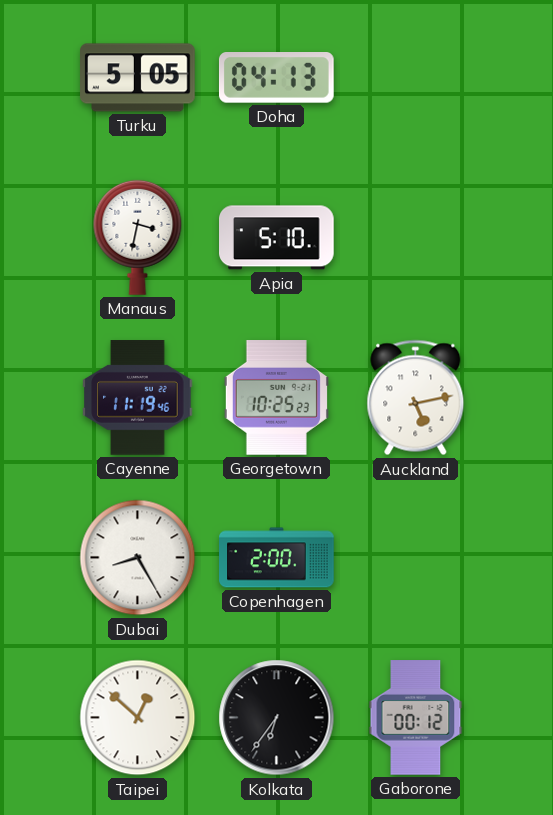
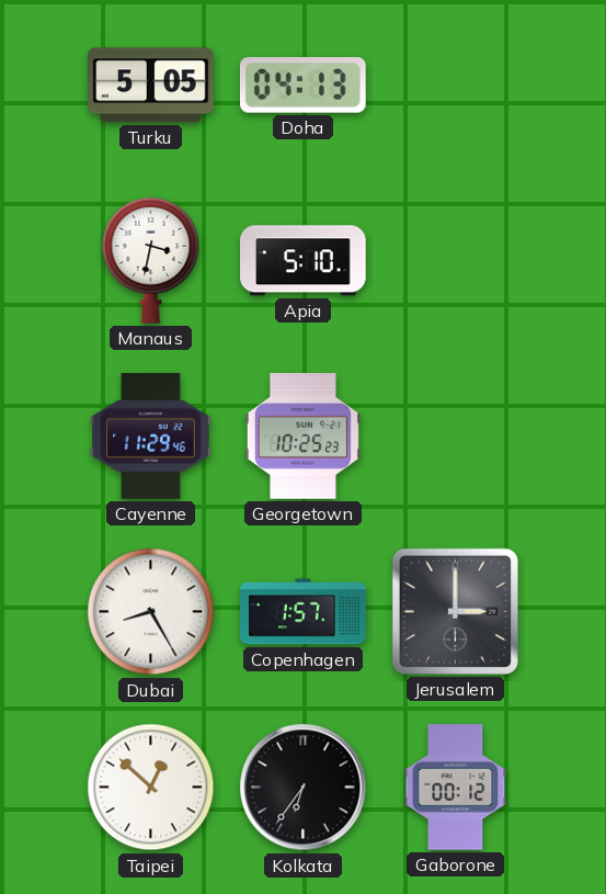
Cayenne: 11:19 -> 11:29 (151, 437)
Auckland: 5:13 -> none (416, 398)
Copenhagen: 2:00 -> 1:57 (304, 612)
Jerusalem: none -> 3:00 (455, 611)
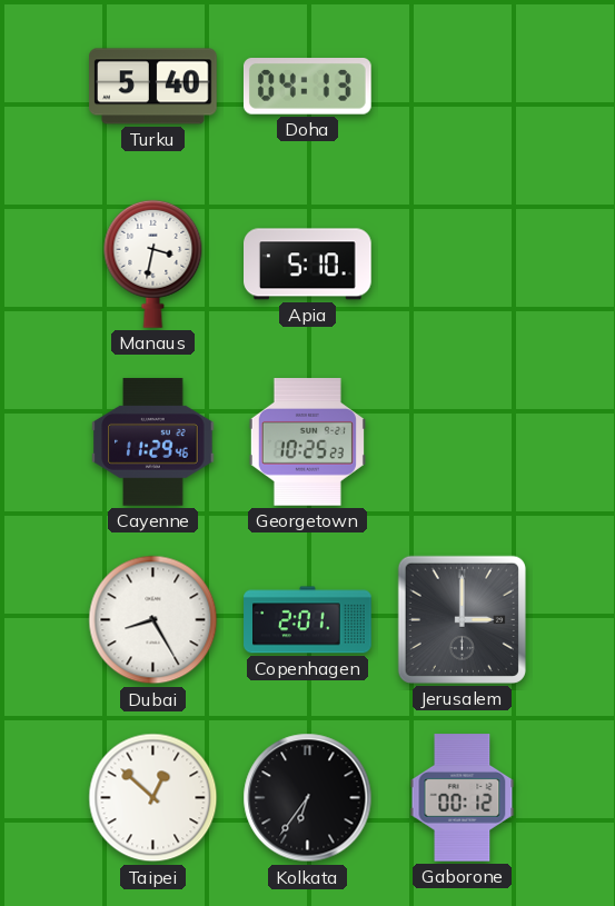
Turku: 5:05 -> 5:40 (153, 87)
Copenhagen: 1:57 -> 2:01 (308, 620)
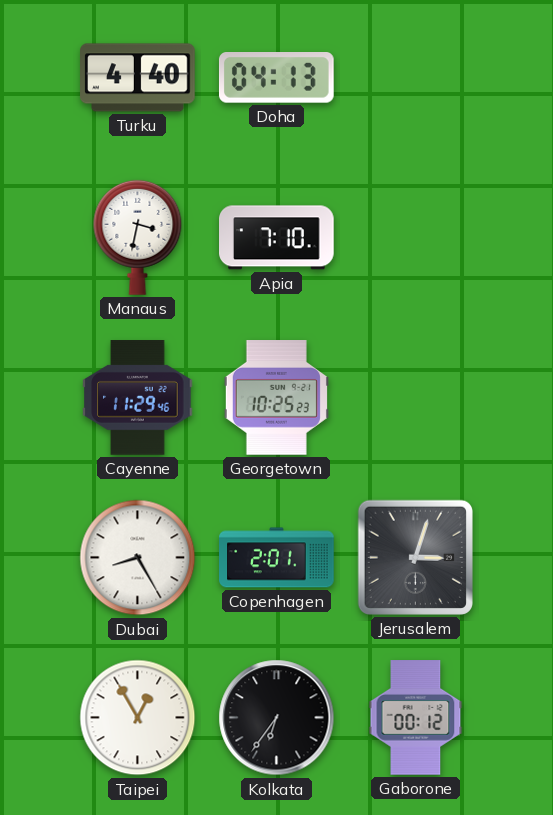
Turku: 5:40 -> 4:40 (138, 78)
Apia: 5:10 -> 7:10 (277, 238)
Jerusalem: 3:00 -> 3:03 (415, 557)
Taipei: 12:52 -> 12:55 (138, 718)
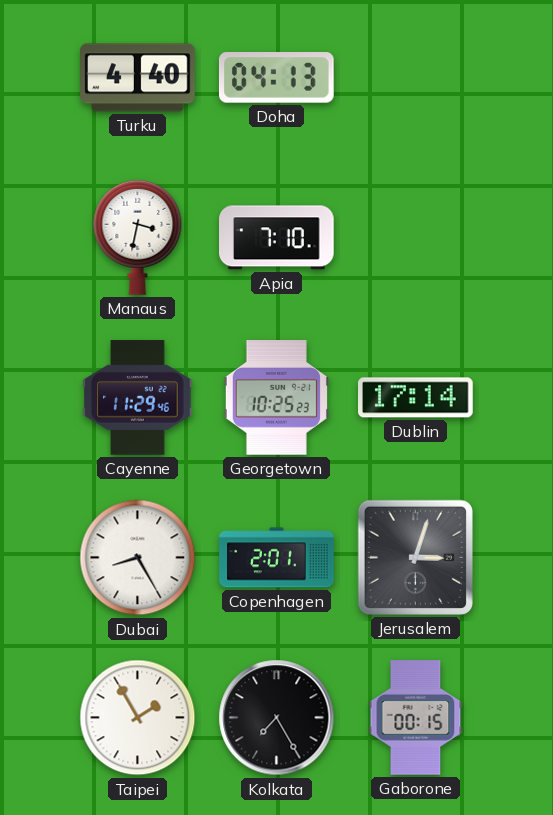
Dublin: none -> 17:14 (416, 398)
Taipei: 12:55 -> 1:55 (138, 718)
Kolkata: 6:36 -> 7:25 (277, 718)
Gaborone: 00:12 -> 00:15 (416, 718)
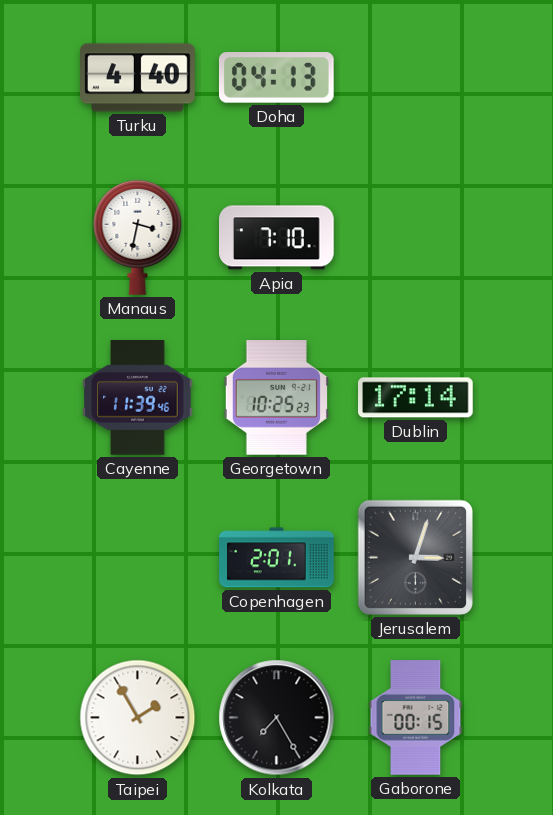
Cayenne: 11:29 -> 11:39 (138, 398)
Dubai: 8:25 -> none (138, 558)
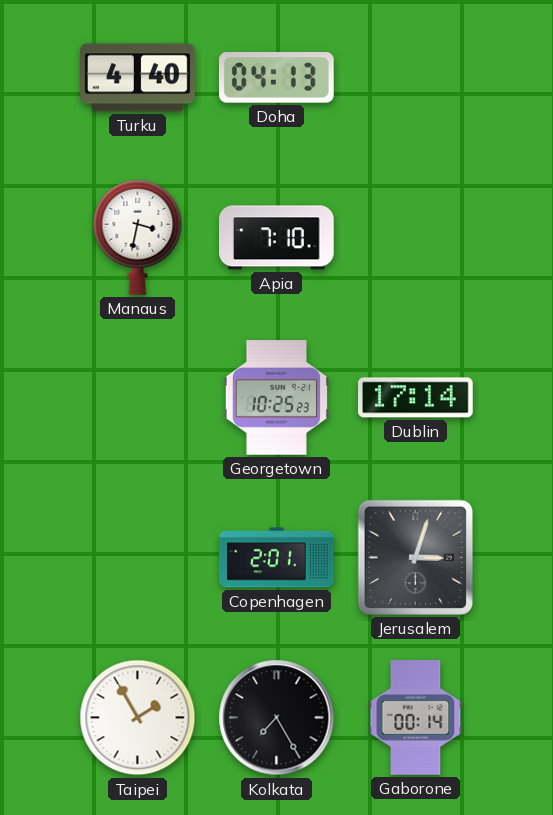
Cayenne: 11:39 -> none (138, 398)
Gaborone: 00:15 -> 00:14 (416, 718)
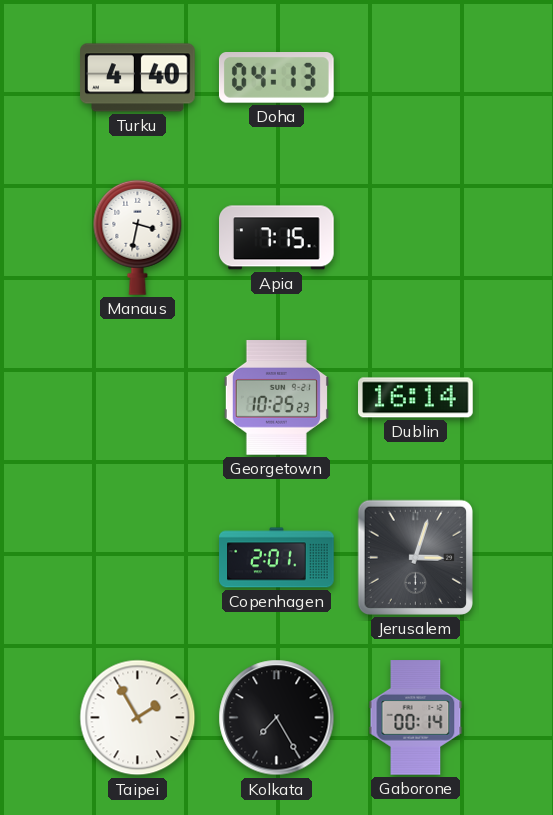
Apia: 7:10 -> 7:15 (277, 238)
Dublin: 17:14 -> 16:14 (416, 398)
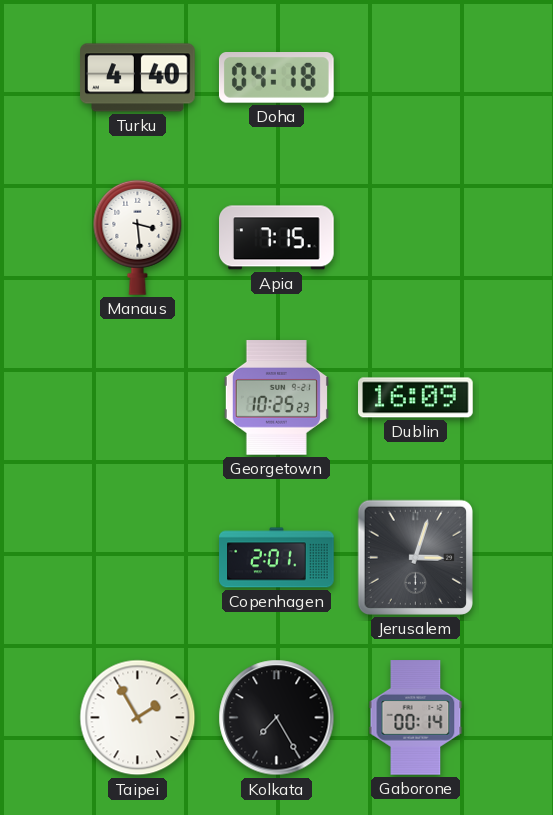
Doha: 04:13 -> 04:18 (276, 78)
Manaus: 3:32 -> 3:29 (138, 237)
Dublin: 16:14 -> 16:09 (416, 398)
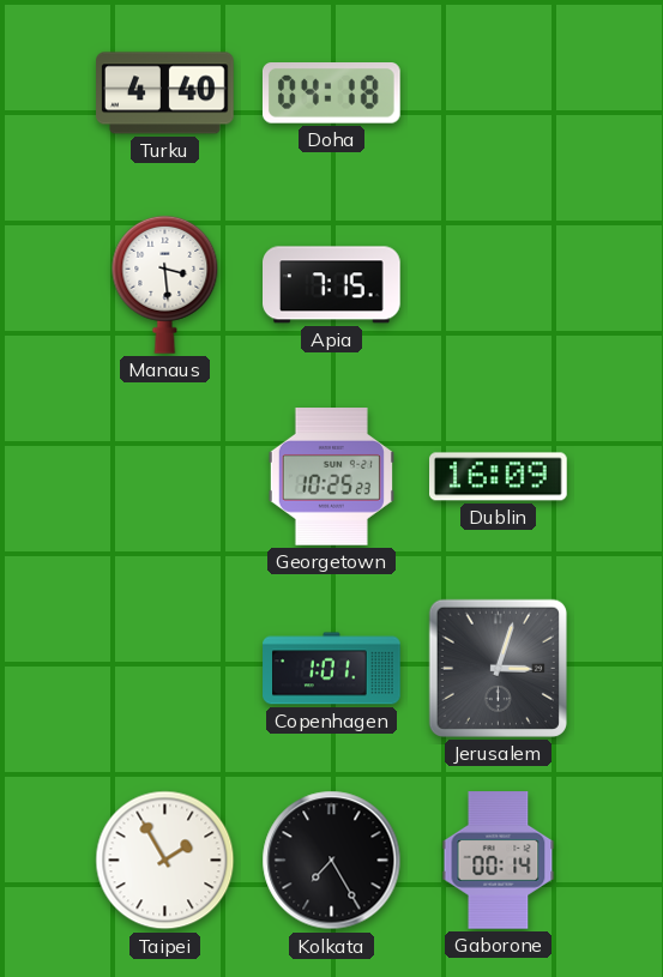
Copenhagen: 2:01 -> 1:01 (332, 669)
